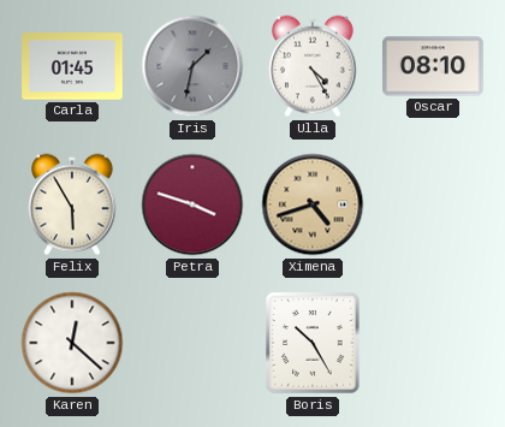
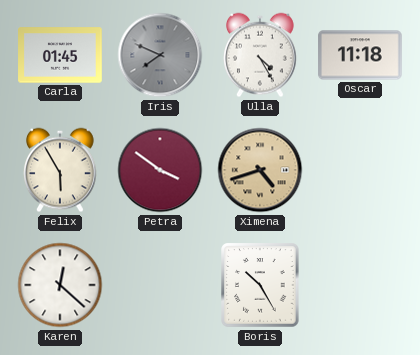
Iris: 1:32 -> 7:49 (160, 55)
Oscar: 08:10 -> 11:18 (360, 55)
Petra: 3:48 -> 3:51 (160, 170)
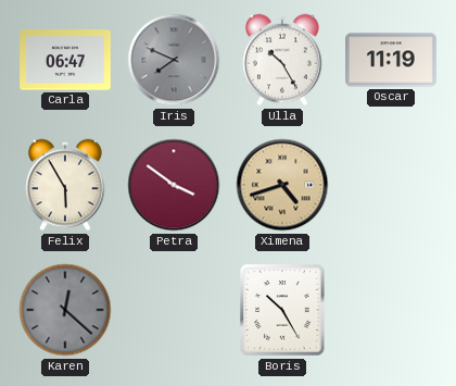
Carla: 01:45 -> 06:47 (65, 60)
Ulla: 4:25 -> 10:25 (283, 60)
Oscar: 11:18 -> 11:19 (391, 60)
Karen dial: white -> grey (65, 310)
